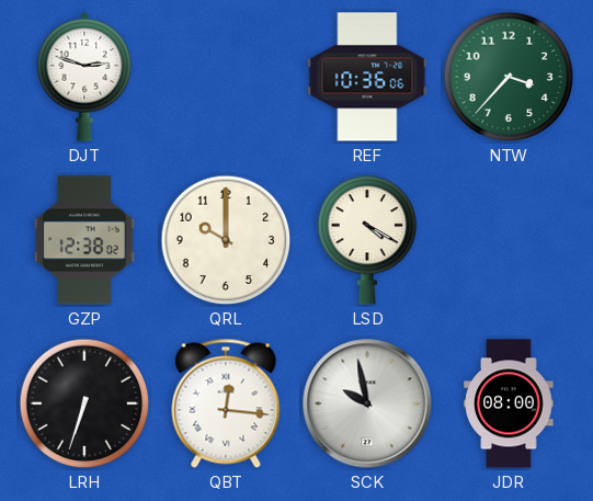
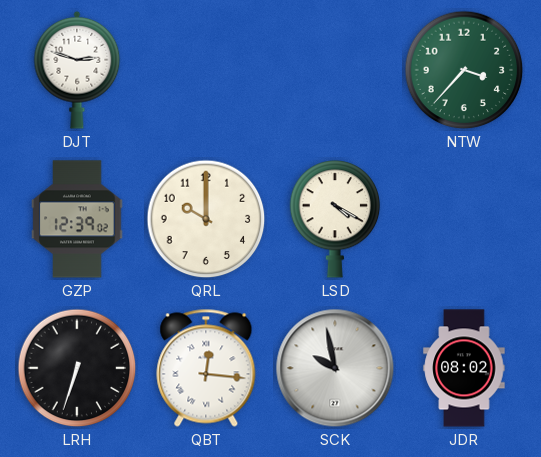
REF: 10:36 -> none (367, 77)
GZP: 12:38 -> 12:39 (77, 219)
JDR: 08:00 -> 08:02 (464, 368)
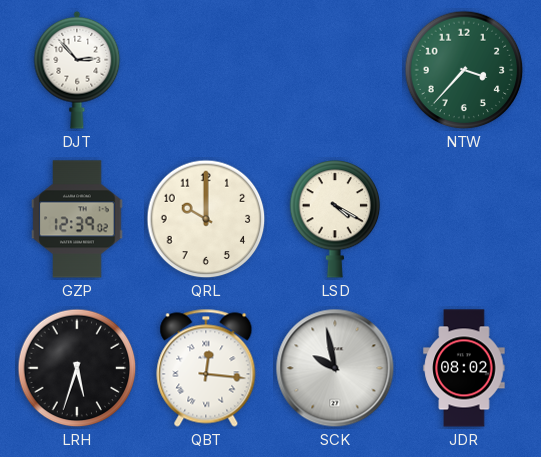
DJT: 2:48 -> 2:53 (77, 70)
LRH: 6:33 -> 5:33 (77, 368)
